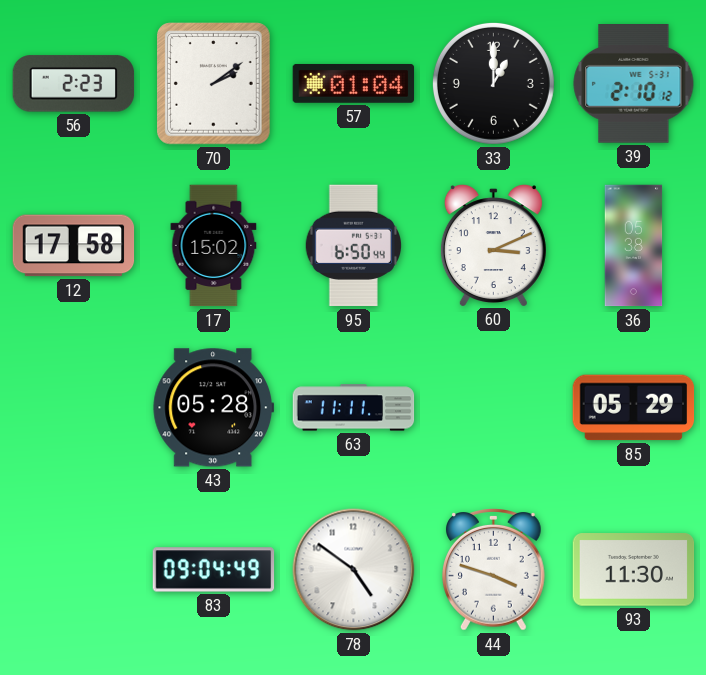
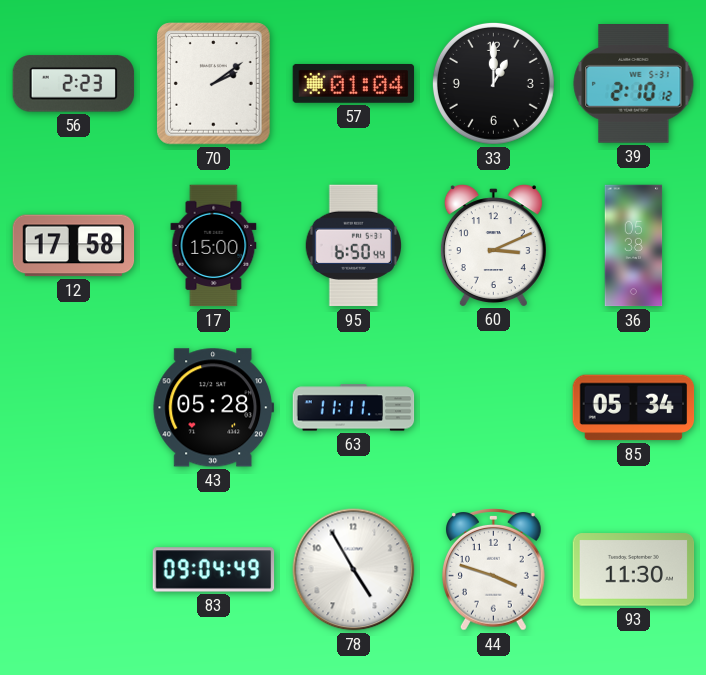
17: 15:02 -> 15:00 (214, 246)
85: 05:29 -> 05:34 (634, 408)
78: 4:51 -> 4:55 (354, 570)
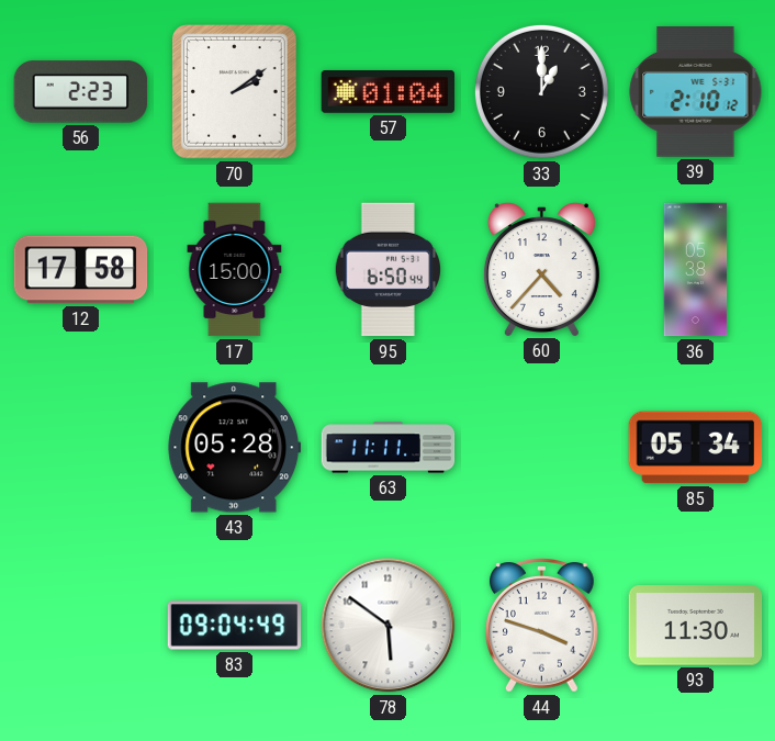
60: 3:11 -> 4:37 (541, 269)
78: 4:55 -> 5:51 (389, 626)
